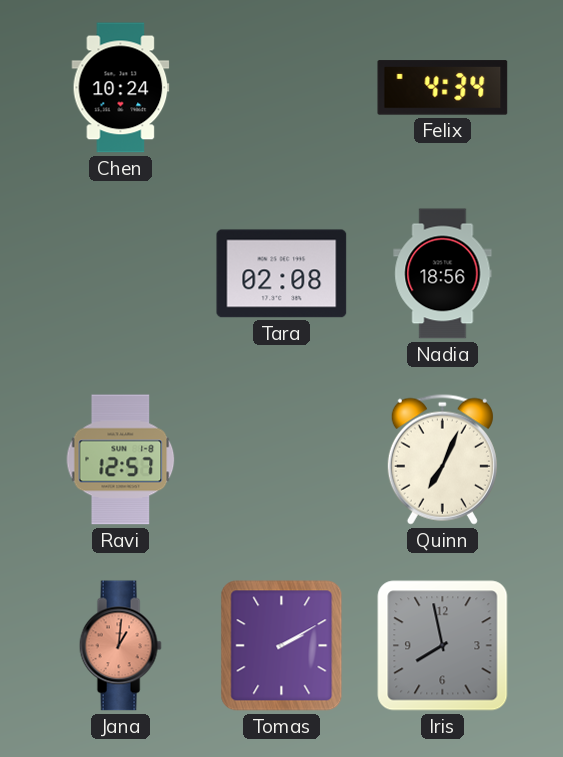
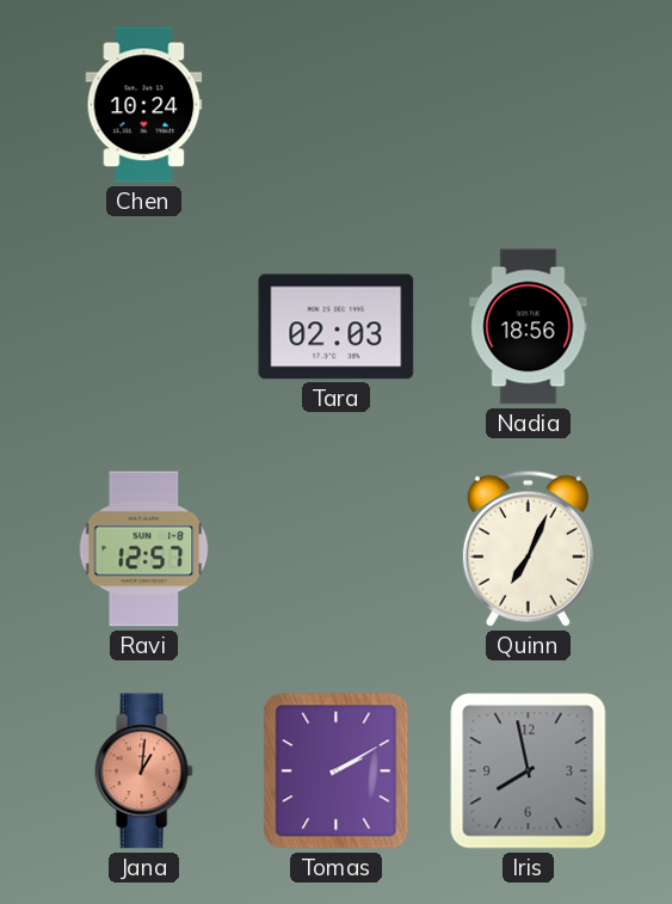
Felix: 4:34 -> none (443, 88)
Tara: 02:08 -> 02:03 (337, 327)
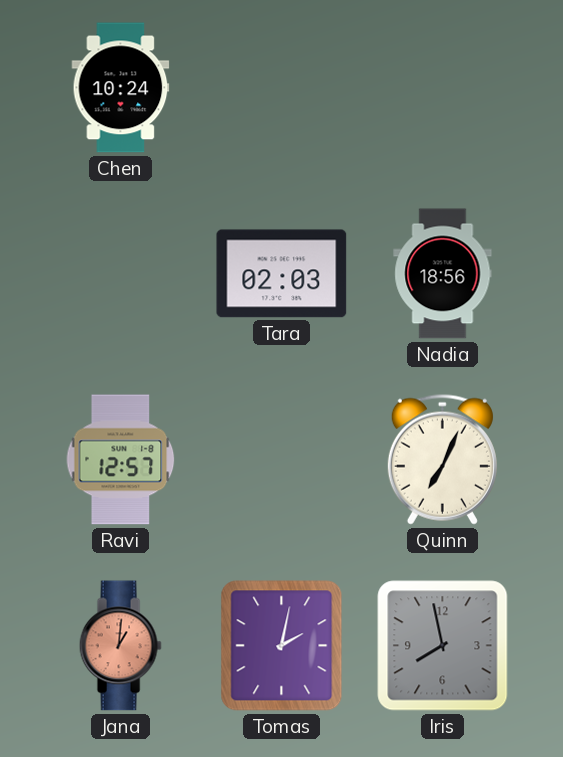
Tomas: 2:10 -> 2:02 (282, 646)
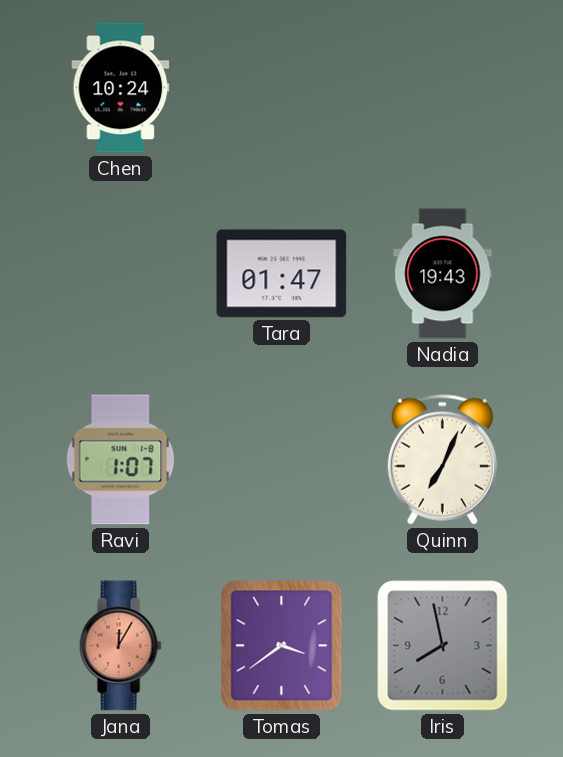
Tara: 02:03 -> 01:47 (282, 274)
Nadia: 18:56 -> 19:43 (443, 274)
Ravi: 12:57 -> 1:07 (121, 460)
Jana: 1:01 -> 12:05 (120, 646)
Tomas: 2:02 -> 3:39 (282, 646)
